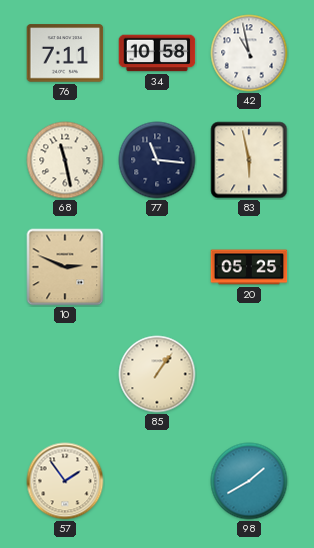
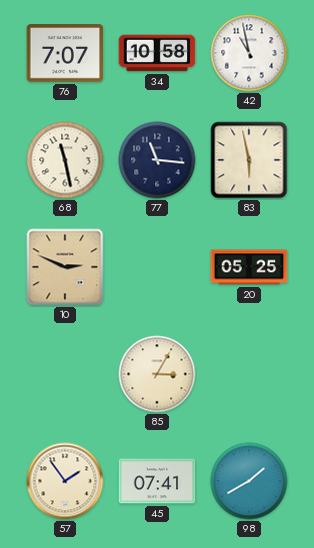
76: 7:11 -> 7:07 (65, 53)
85: 1:06 -> 3:05 (157, 374)
45: none -> 07:41 (157, 481)
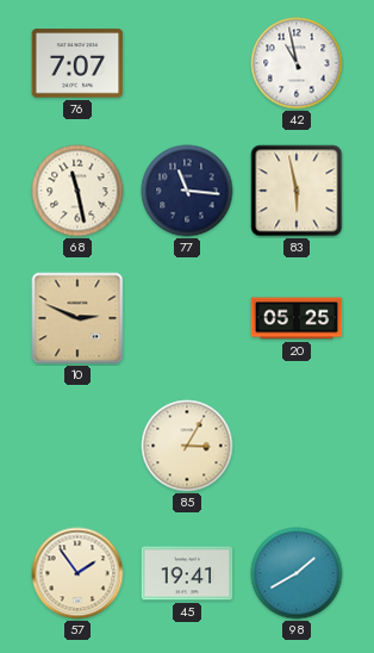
34: 10:58 -> none (157, 53)
45: 07:41 -> 19:41 (187, 573)
